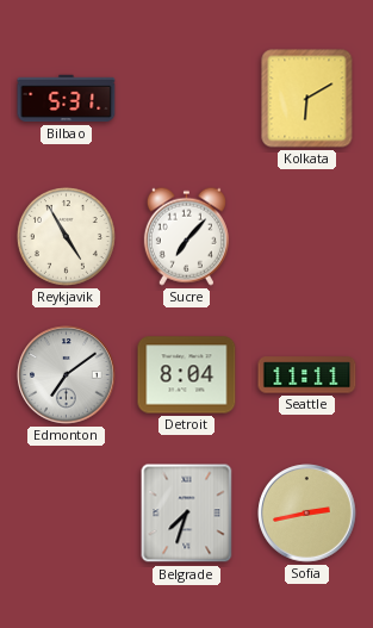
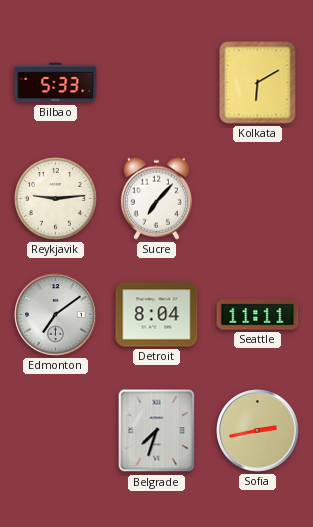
Bilbao: 5:31 -> 5:33 (56, 83)
Reykjavik: 4:55 -> 9:14 (55, 198)
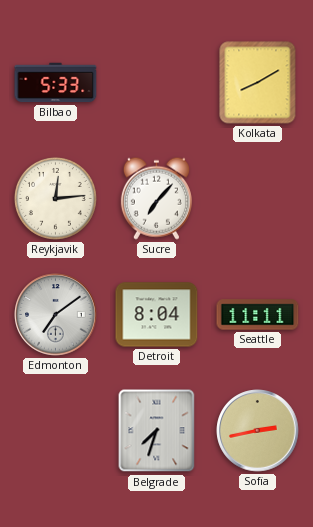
Kolkata: 6:10 -> 8:10 (258, 83)
Reykjavik: 9:14 -> 12:14 (55, 198)
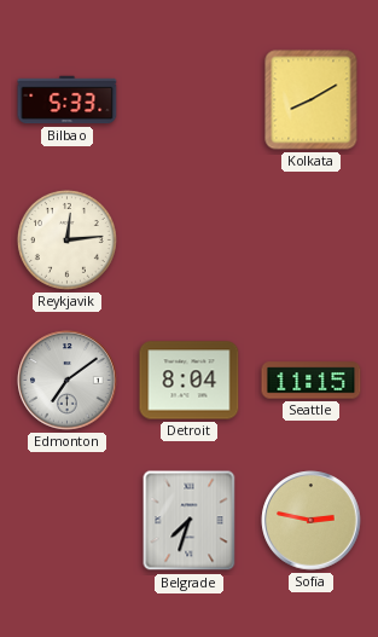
Sucre: 7:07 -> none (156, 198)
Seattle: 11:11 -> 11:15 (312, 381)
Sofia: 2:43 -> 2:47 (312, 521)
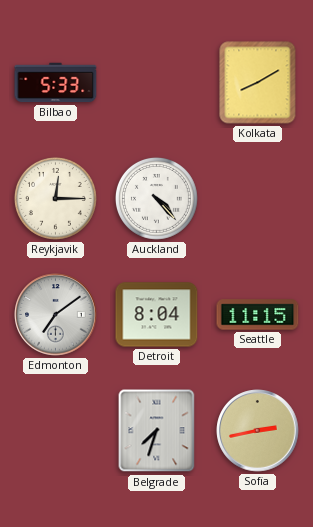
Reykjavik: 12:14 -> 12:15 (55, 198)
Auckland: none -> 4:23 (156, 198)
Sofia: 2:47 -> 2:43 (258, 431)
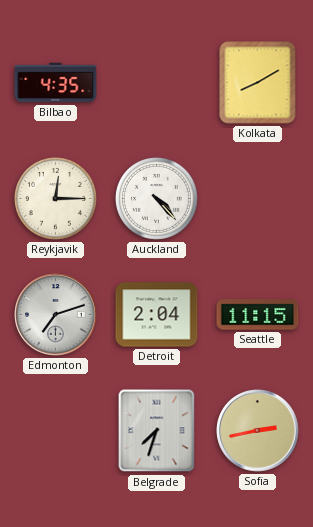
Bilbao: 5:33 -> 4:35 (56, 83)
Edmonton: 7:09 -> 7:12 (56, 315)
Detroit: 8:04 -> 2:04 (157, 315)
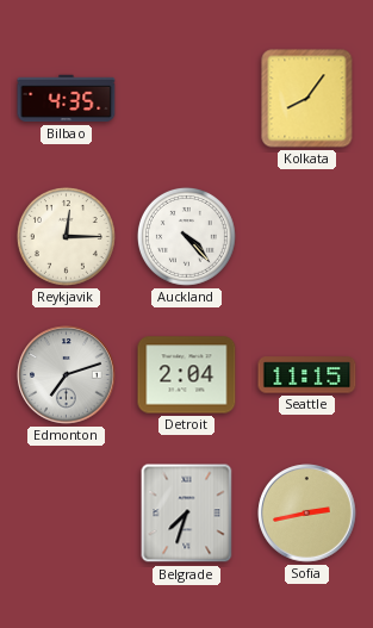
Kolkata: 8:10 -> 8:06 (307, 99)
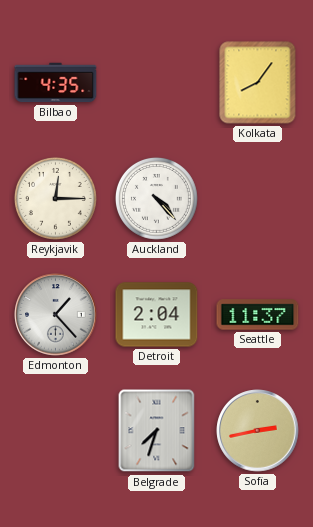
Edmonton: 7:12 -> 1:23 (56, 315)
Seattle: 11:15 -> 11:37 (258, 315)
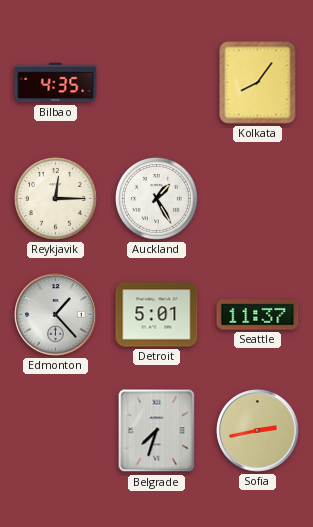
Auckland: 4:23 -> 1:25 (156, 198)
Detroit: 2:04 -> 5:01 (157, 315)
